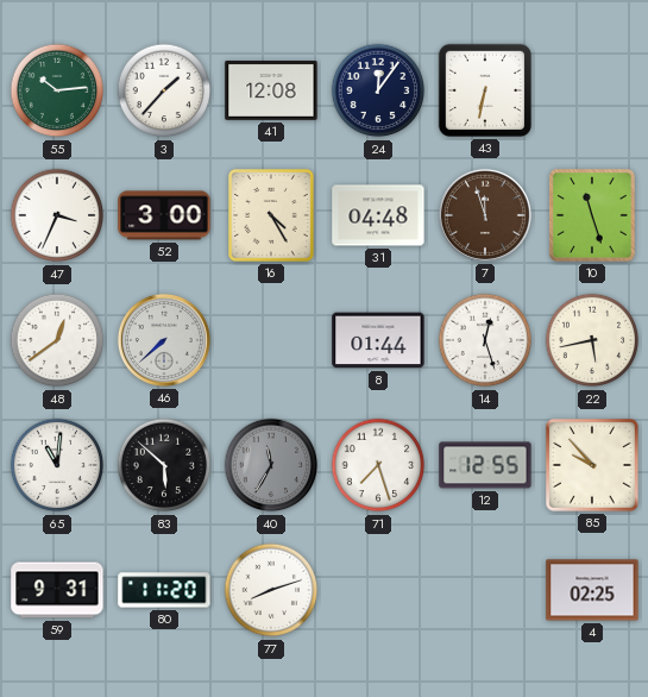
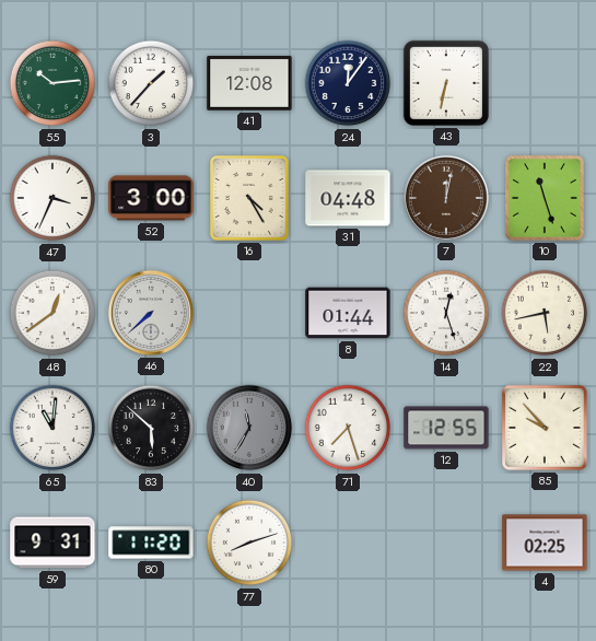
7: 11:57 -> 12:02 (446, 198)
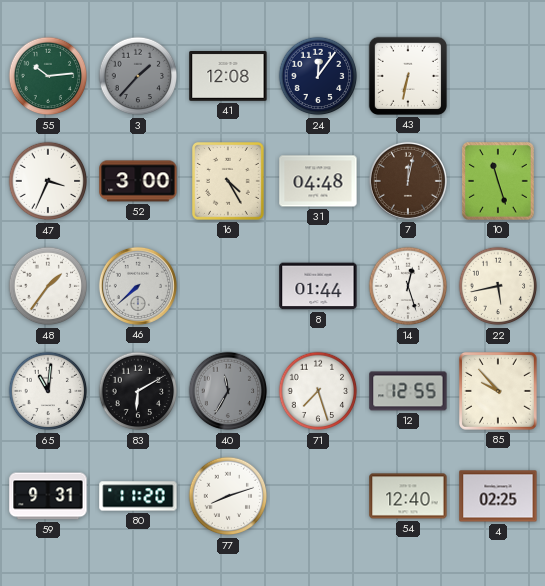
3 dial: white -> grey (138, 76)
48: 12:39 -> 1:36 (48, 286)
83: 5:52 -> 6:10 (138, 391)
54: none -> 12:40 (408, 496)
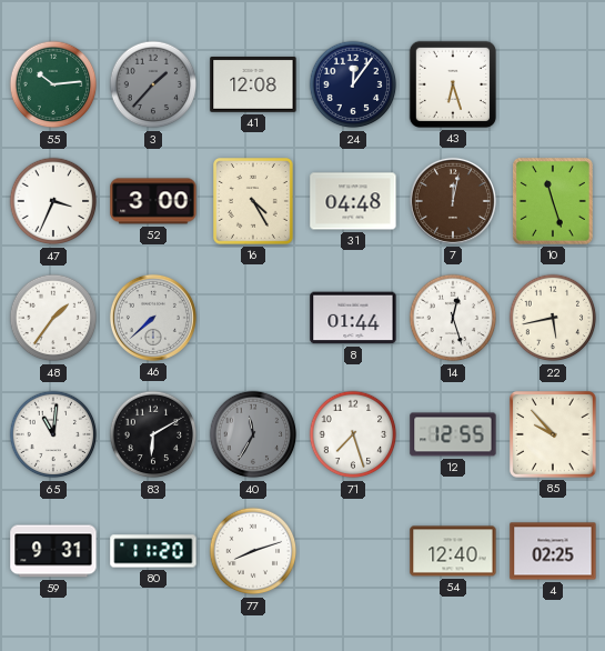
43: 6:32 -> 6:27 (453, 84)
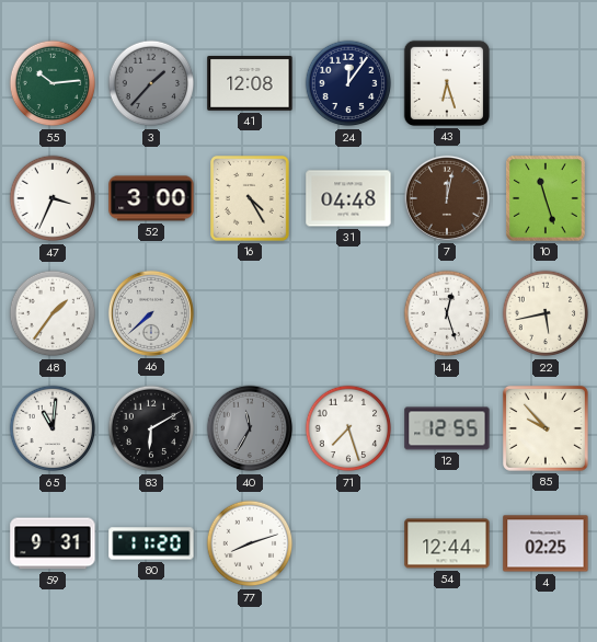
8: 01:44 -> none (353, 318)
54: 12:40 -> 12:44 (447, 543)
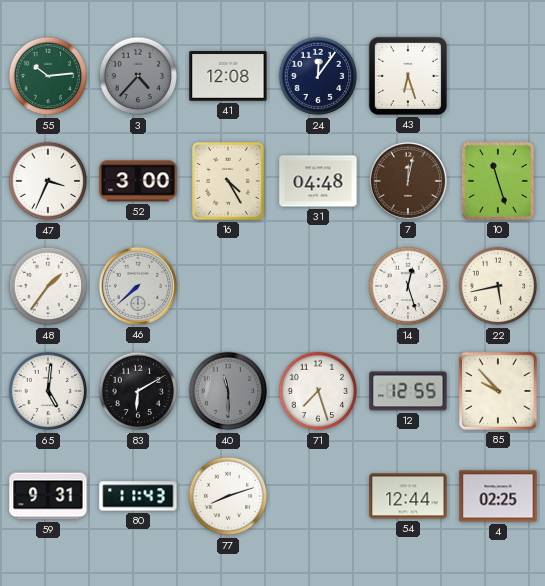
3: 1:37 -> 4:37 (138, 76)
65: 11:01 -> 5:01 (48, 391)
40: 11:35 -> 11:30 (228, 391)
80: 11:20 -> 11:43 (138, 496)
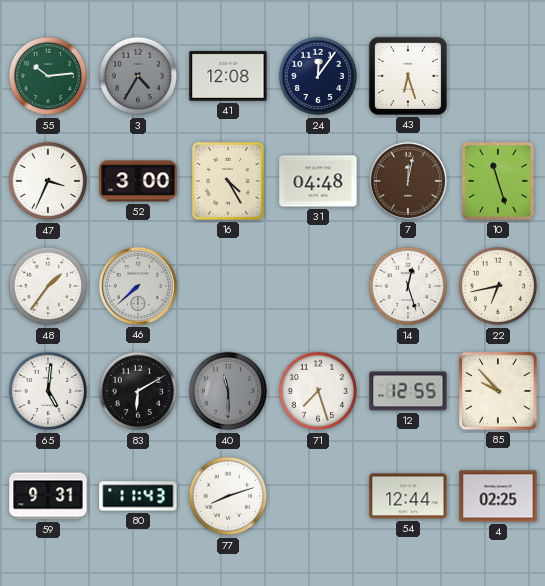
3: 4:37 -> 4:35 (138, 76)
22: 5:43 -> 6:43 (498, 286)
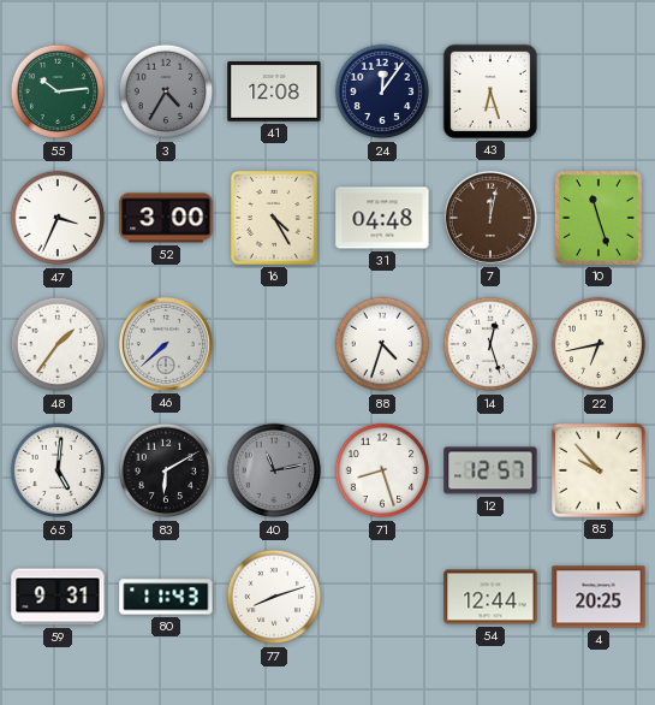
88: none -> 4:33 (382, 344)
40: 11:30 -> 11:13 (274, 470)
71: 7:27 -> 8:27 (382, 470)
12: 12:55 -> 12:57 (490, 470)
4: 02:25 -> 20:25 (599, 597)
